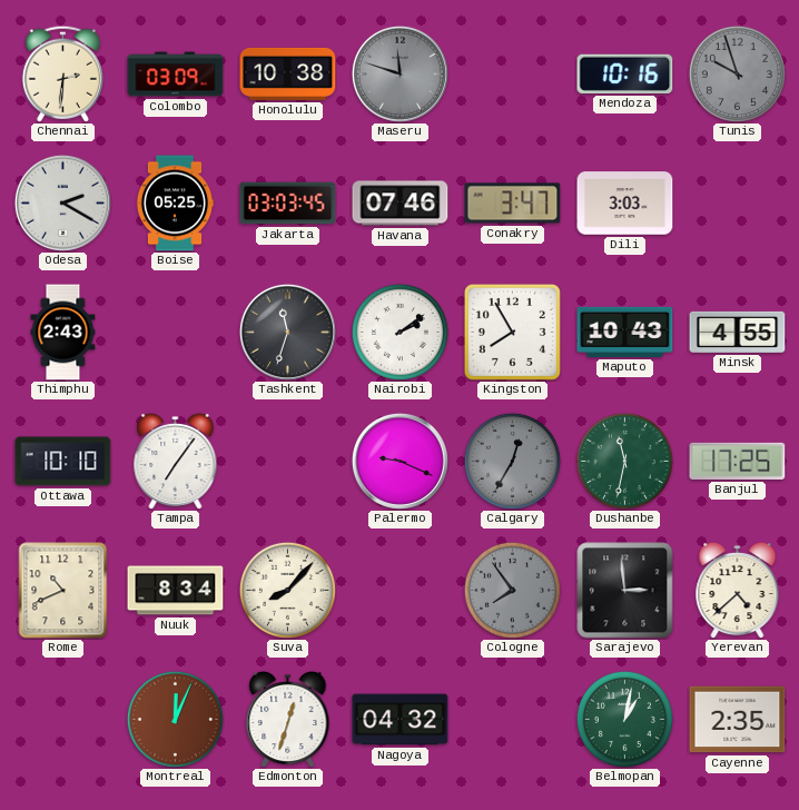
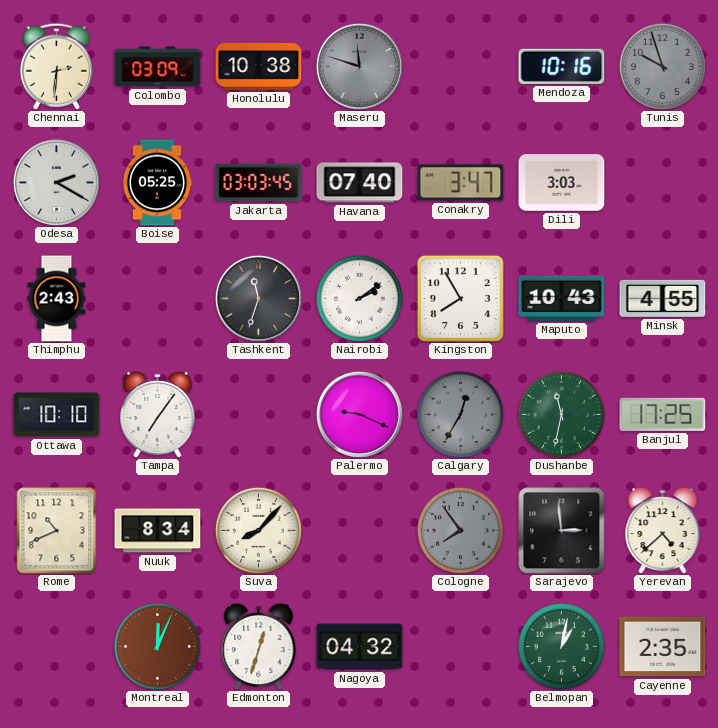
Havana: 07:46 -> 07:40 (360, 183)
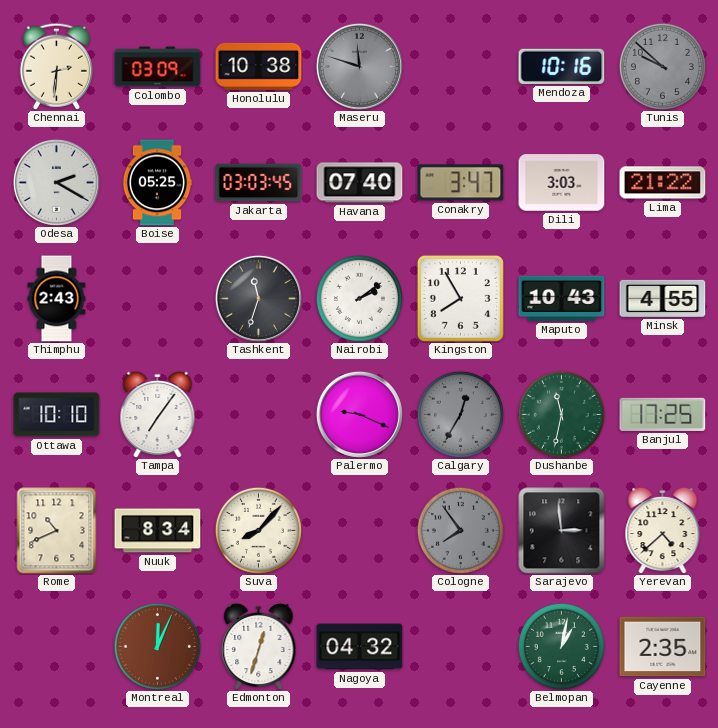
Tunis: 9:57 -> 9:52 (662, 66)
Lima: none -> 21:22 (663, 183)
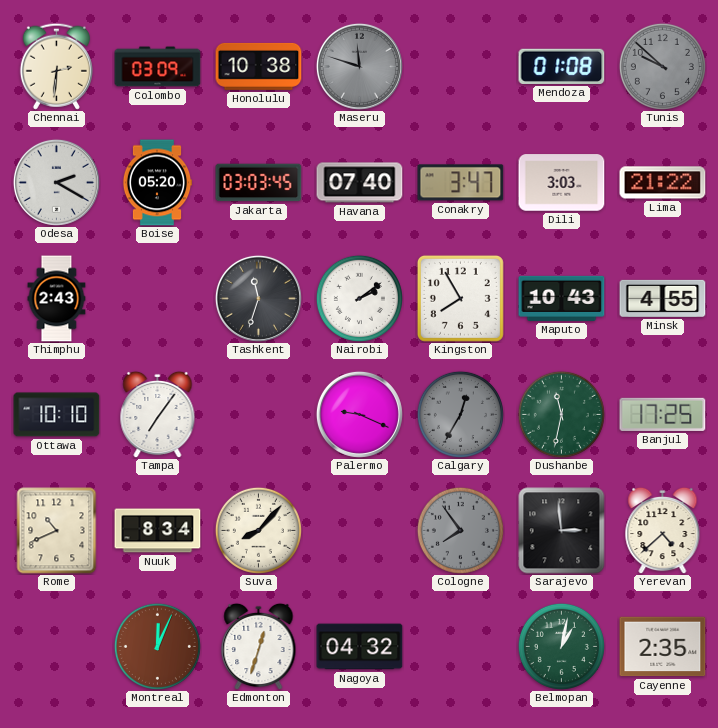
Mendoza: 10:16 -> 01:08 (562, 66)
Boise: 05:25 -> 05:20 (157, 183)
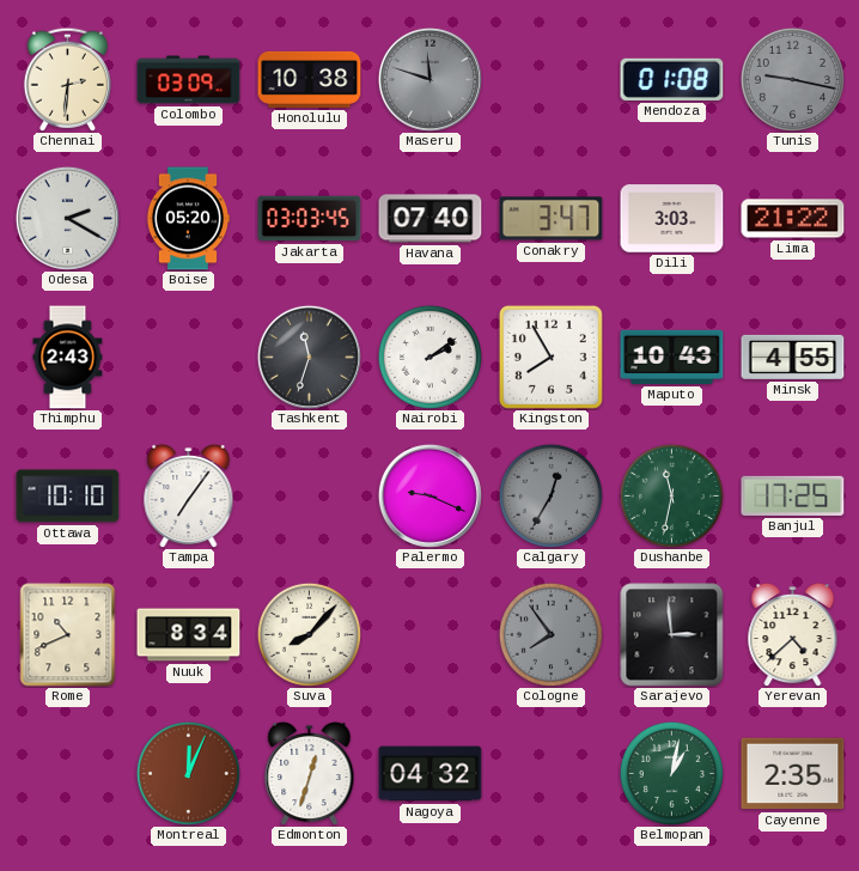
Tunis: 9:52 -> 9:17 (792, 79)
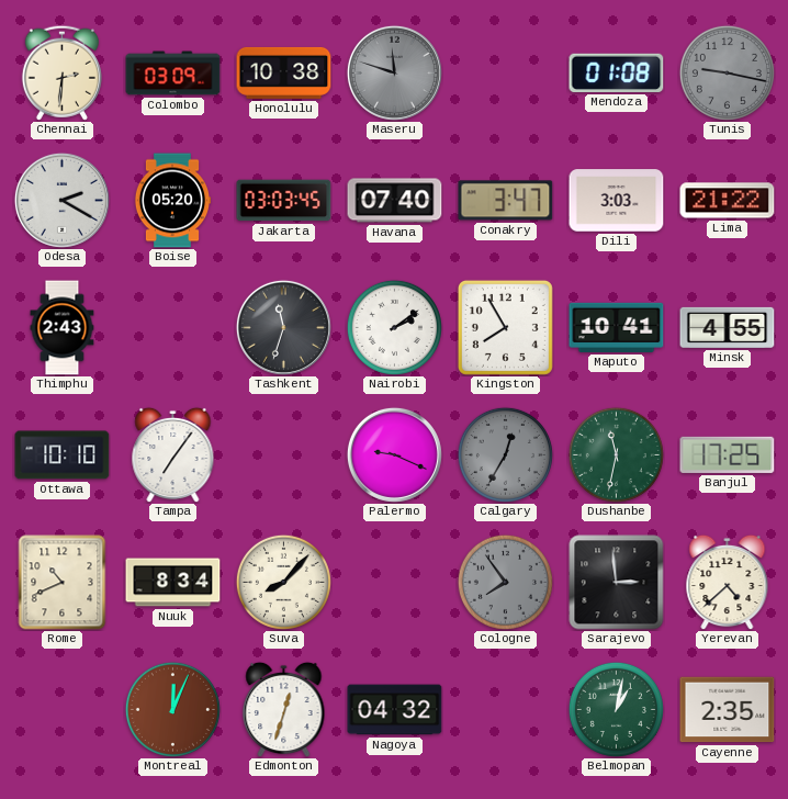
Maputo: 10:43 -> 10:41 (617, 327)
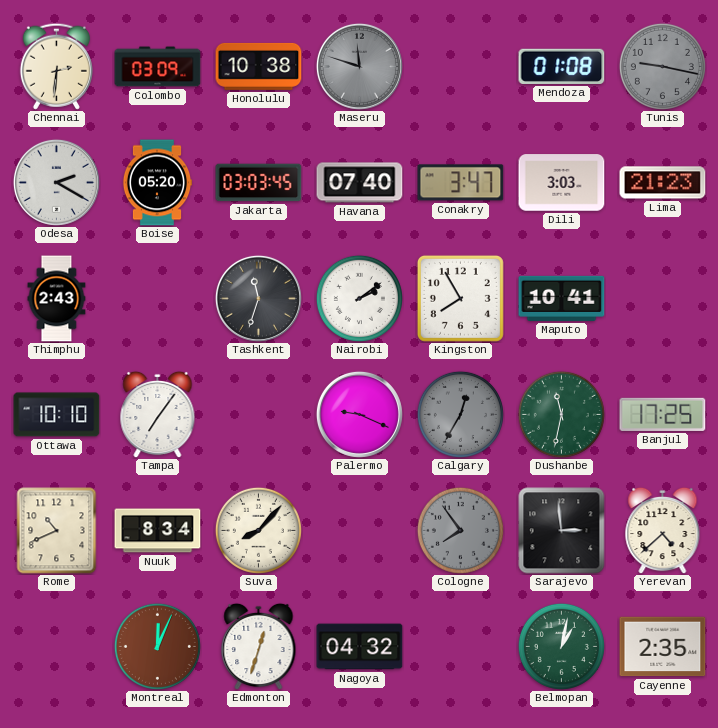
Lima: 21:22 -> 21:23 (663, 183)
Minsk: 4:55 -> none (728, 327)
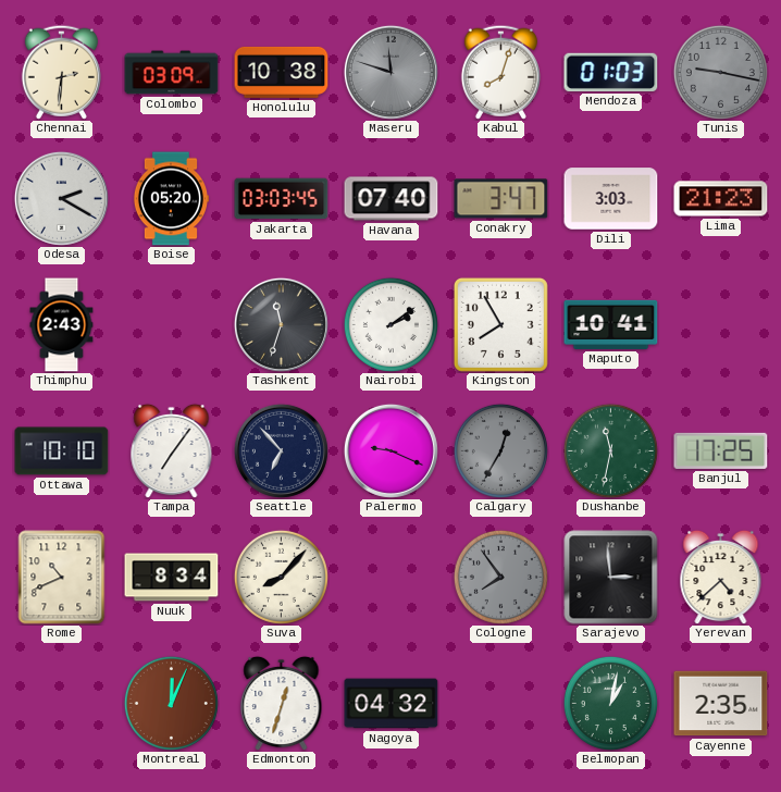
Kabul: none -> 8:03 (500, 72)
Mendoza: 01:08 -> 01:03 (611, 72)
Seattle: none -> 6:53 (281, 450)
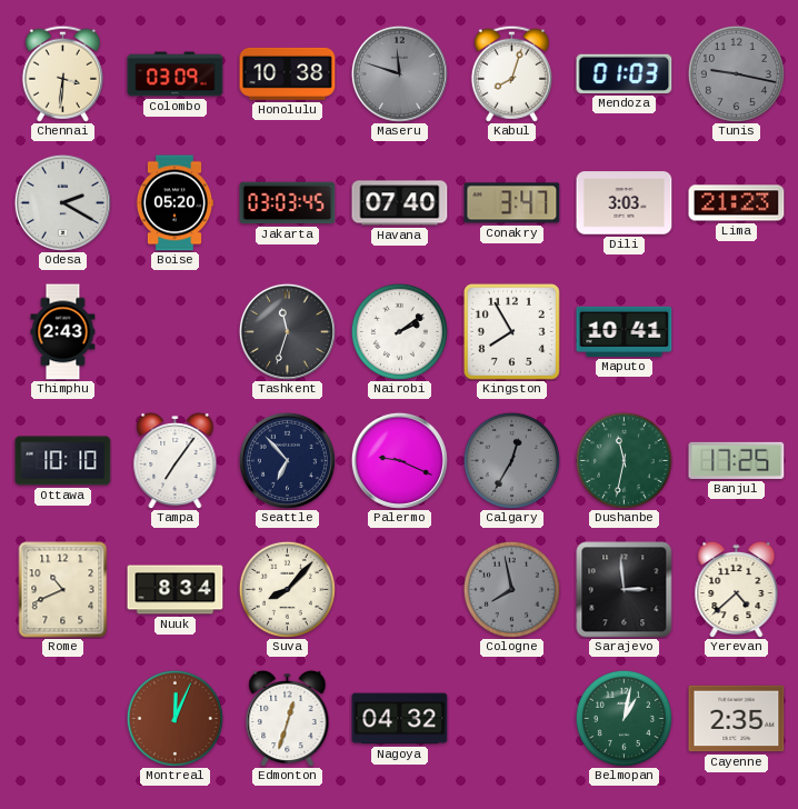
Chennai: 2:31 -> 3:31 (62, 73)
Cologne: 7:54 -> 7:58 (511, 589)
